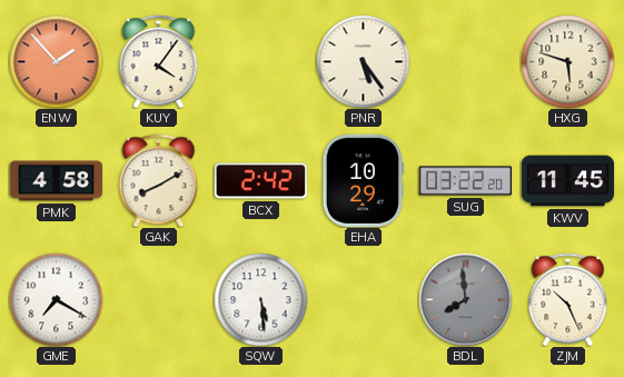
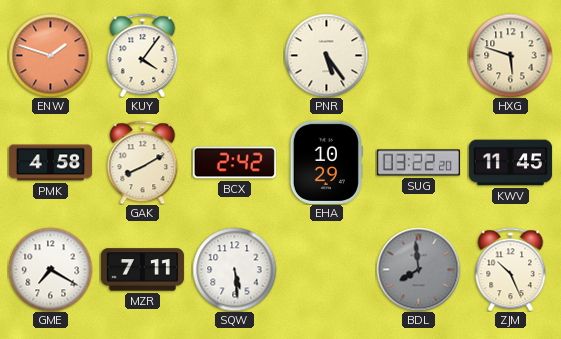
ENW: 1:53 -> 1:48 (50, 55)
MZR: none -> 7:11 (142, 270)
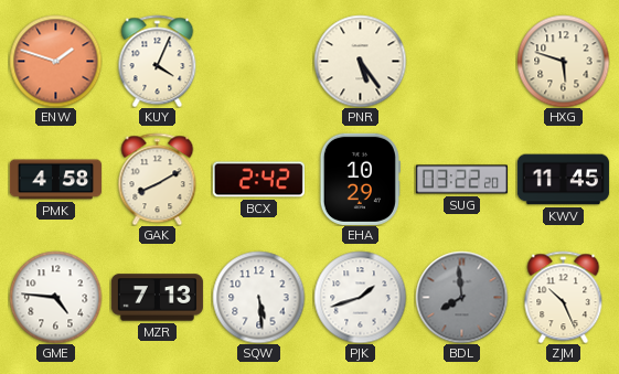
KUY: 4:06 -> 4:04 (158, 61)
GME: 7:20 -> 4:46 (55, 297)
MZR: 7:11 -> 7:13 (157, 298)
PJK: none -> 1:42 (360, 297)
